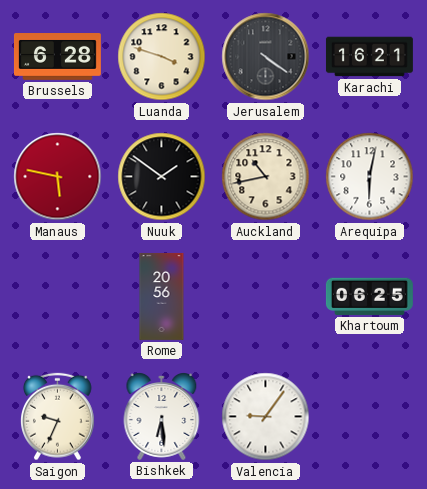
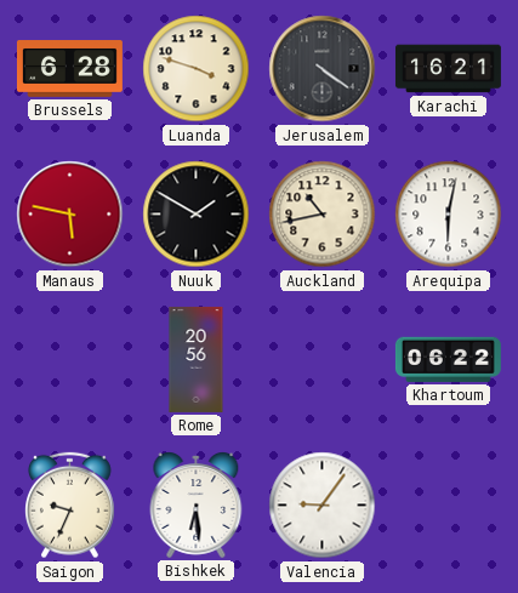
Nuuk: 1:51 -> 1:50 (197, 215)
Khartoum: 06:25 -> 06:22 (448, 359)
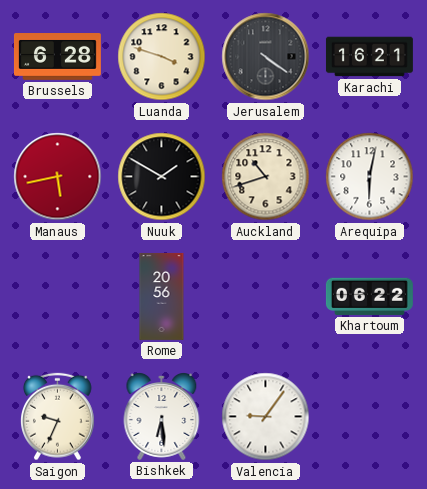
Manaus: 5:47 -> 5:43 (58, 177)
Auckland: 10:43 -> 10:42 (266, 177)
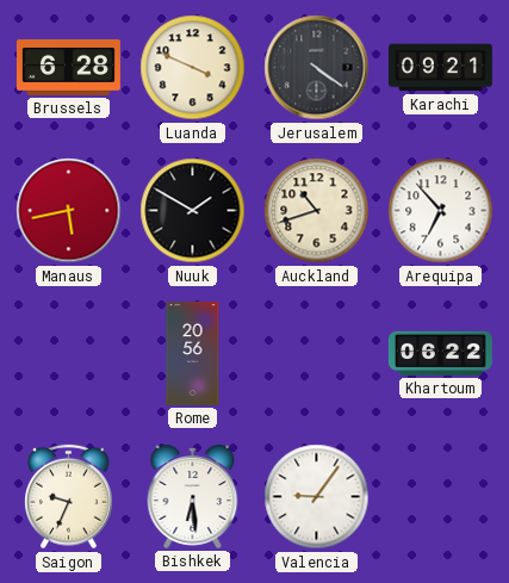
Luanda: 3:48 -> 3:49 (193, 68)
Karachi: 16:21 -> 09:21 (440, 68)
Arequipa: 6:02 -> 6:53 (441, 211)
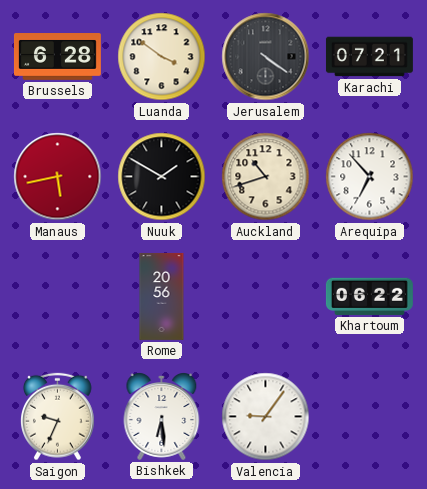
Luanda: 3:49 -> 3:51 (162, 57)
Karachi: 09:21 -> 07:21 (369, 57)
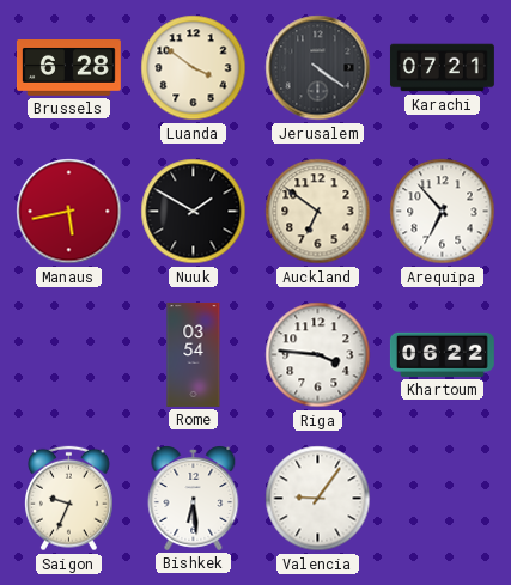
Auckland: 10:42 -> 6:51 (318, 212)
Rome: 20:56 -> 03:54 (194, 354)
Riga: none -> 3:46 (318, 355)
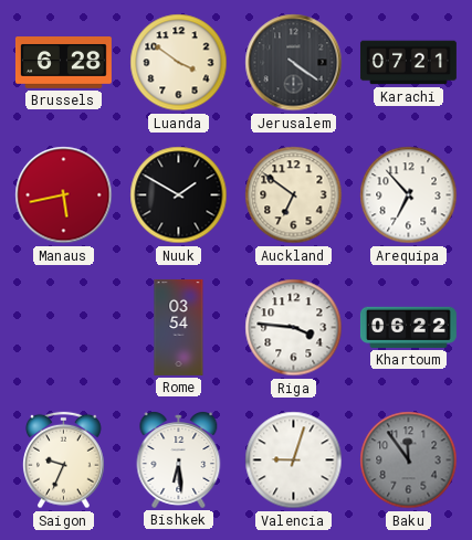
Valencia: 9:06 -> 9:03 (294, 460)
Baku: none -> 11:54 (409, 460)
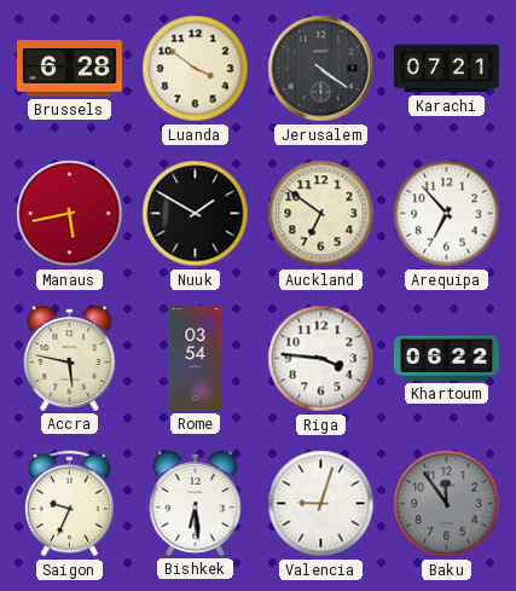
Accra: none -> 5:47 (70, 359)
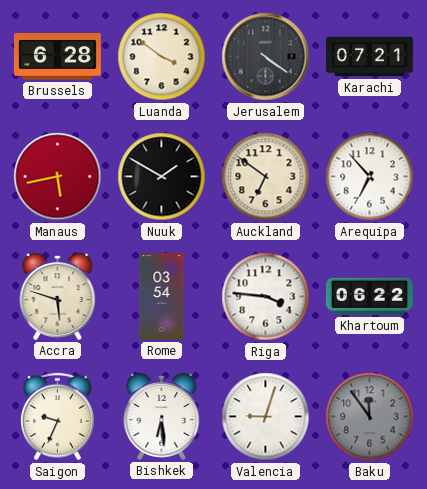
Accra: 5:47 -> 5:48 (58, 297)
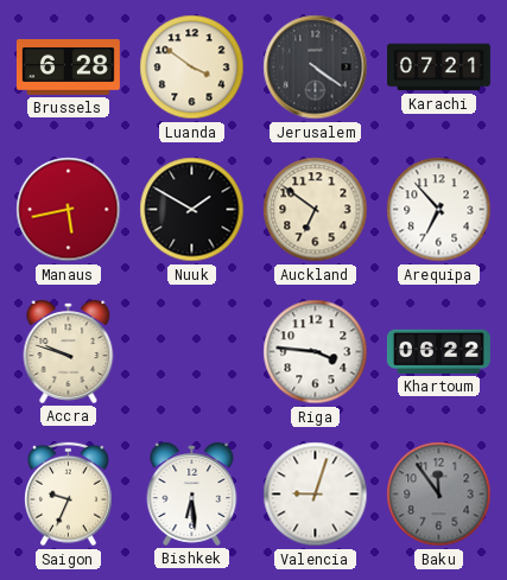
Accra: 5:48 -> 9:48 (69, 352)
Rome: 03:54 -> none (162, 296)
